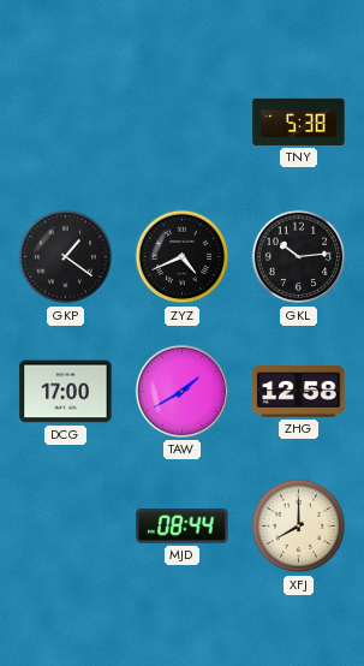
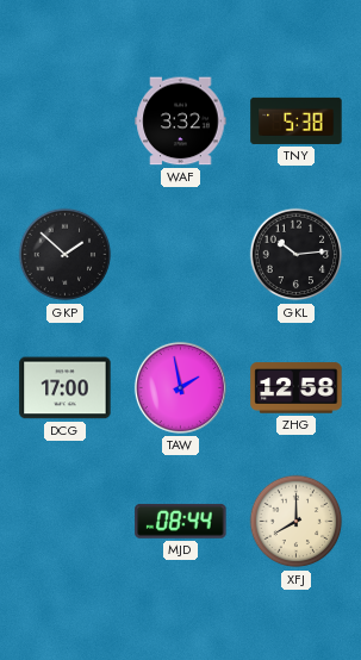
WAF: none -> 3:32 (181, 122)
GKP: 1:21 -> 1:52 (66, 255)
ZYZ: 4:41 -> none (183, 257)
TAW: 1:40 -> 1:58 (180, 387)
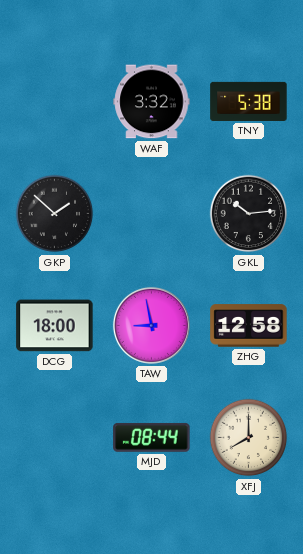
DCG: 17:00 -> 18:00 (55, 326)
TAW: 1:58 -> 8:58 (151, 325)
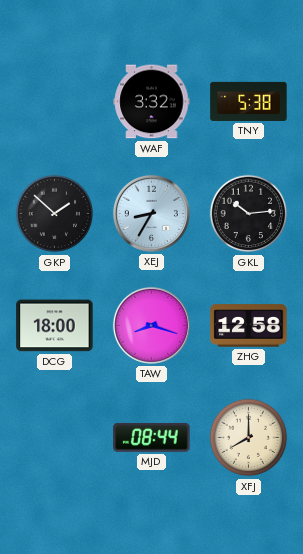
XEJ: none -> 8:35 (151, 213)
TAW: 8:58 -> 8:18 (151, 325)
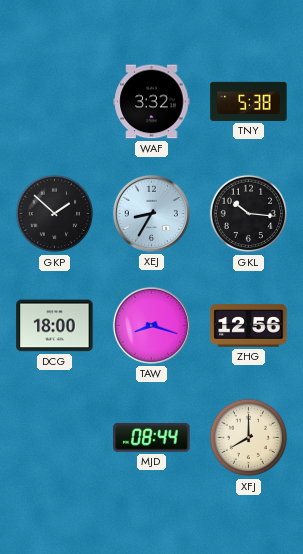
GKL: 10:14 -> 10:16 (249, 214)
ZHG: 12:58 -> 12:56 (249, 326)
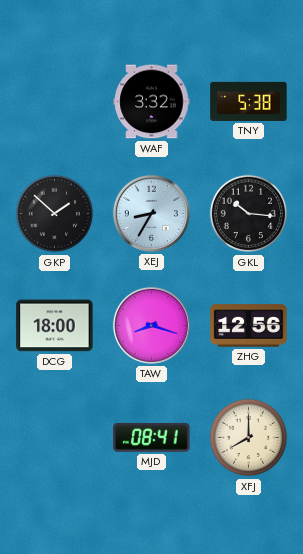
MJD: 08:44 -> 08:41 (152, 437)
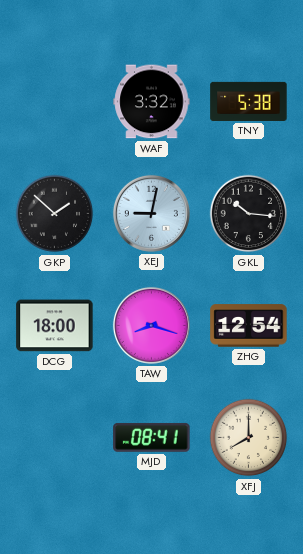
XEJ: 8:35 -> 9:02 (151, 213)
ZHG: 12:56 -> 12:54 (249, 326)
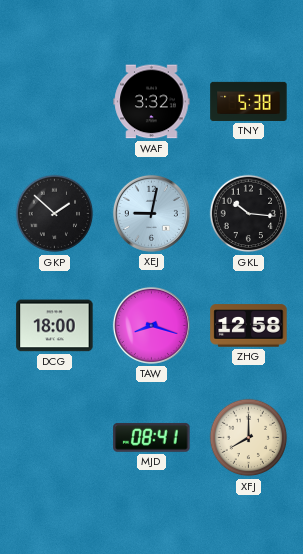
ZHG: 12:54 -> 12:58 (249, 326)
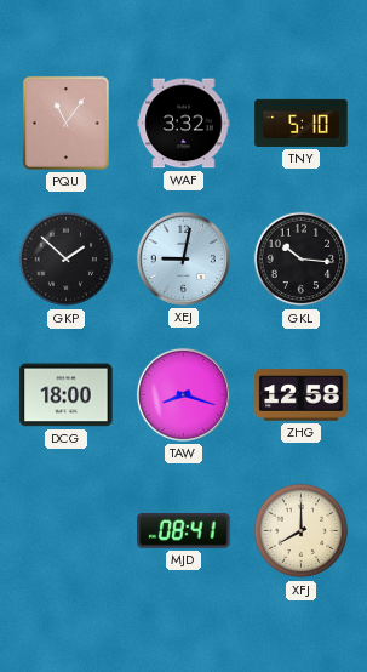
PQU: none -> 11:06 (65, 123)
TNY: 5:38 -> 5:10 (302, 123)
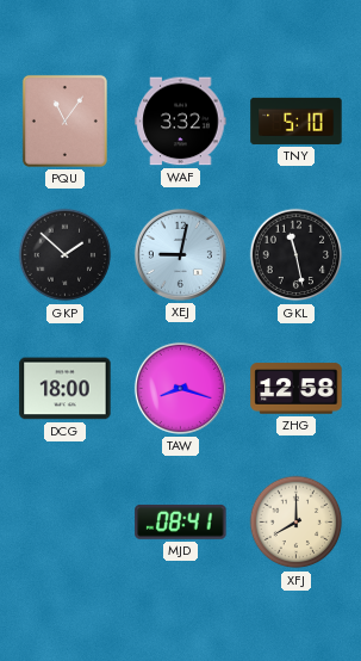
GKL: 10:16 -> 11:28 (297, 255)
